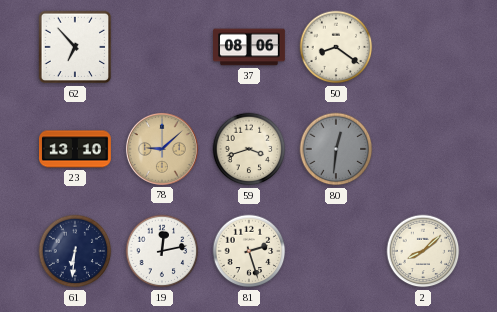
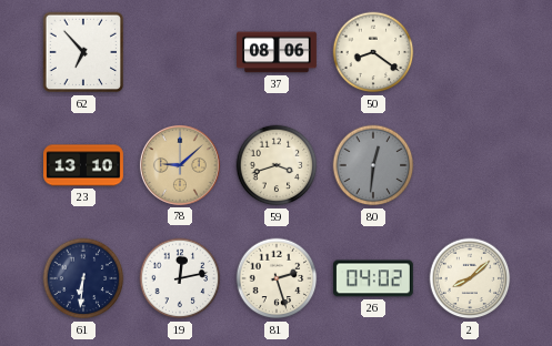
26: none -> 04:02 (373, 278)
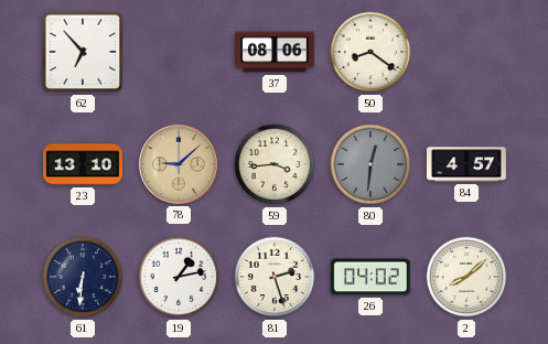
59: 3:42 -> 3:44 (275, 164)
84: none -> 4:57 (466, 164)
19: 12:13 -> 1:13 (179, 277)
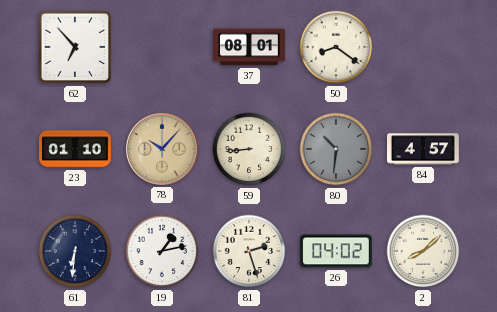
37: 08:06 -> 08:01 (250, 47)
23: 13:10 -> 01:10 (76, 149)
78: 9:08 -> 10:07 (162, 149)
59: 3:44 -> 8:44 (249, 149)
80: 12:31 -> 10:31 (336, 149)
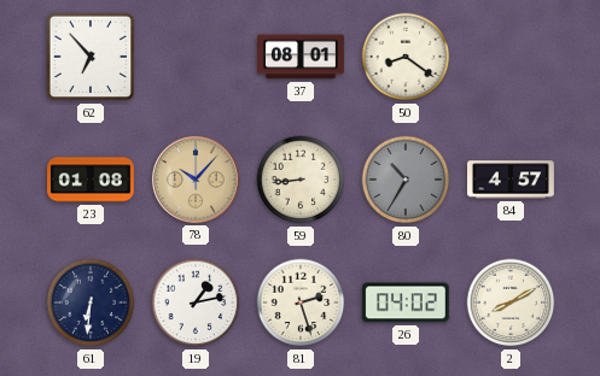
23: 01:10 -> 01:08 (92, 180)
80: 10:31 -> 10:35 (406, 180)
2: 8:08 -> 8:10 (511, 302)
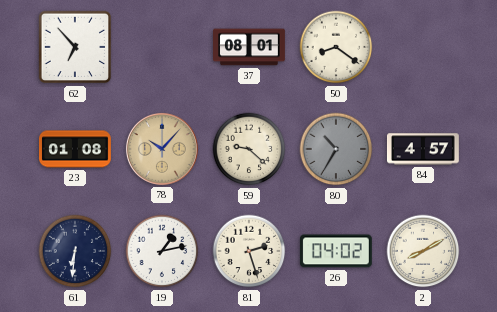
59: 8:44 -> 9:22 (249, 149)
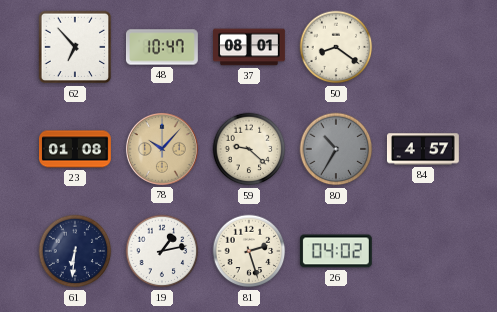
48: none -> 10:47 (162, 47)
2: 8:10 -> none (423, 251)
